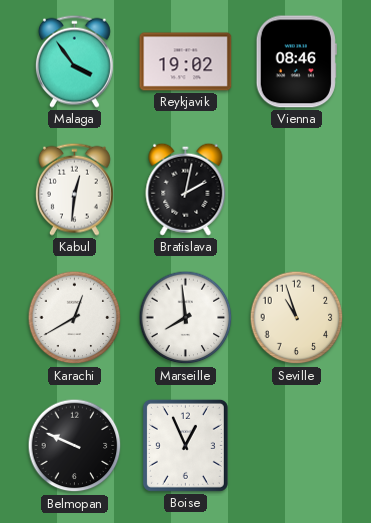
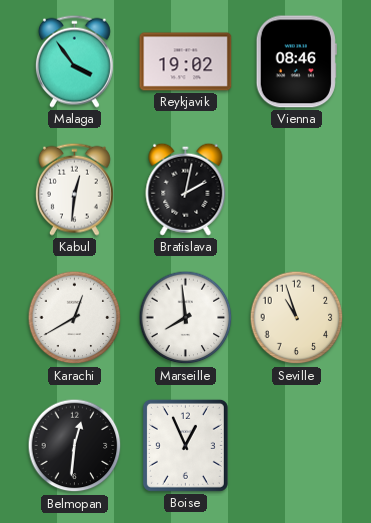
Belmopan: 9:49 -> 12:31 (75, 446)
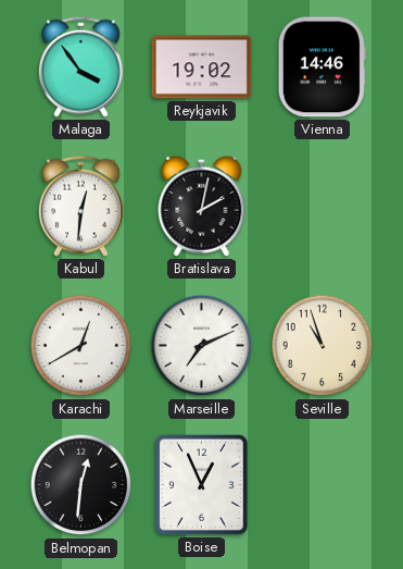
Vienna: 08:46 -> 14:46 (322, 67)
Marseille: 7:59 -> 7:11 (202, 346)
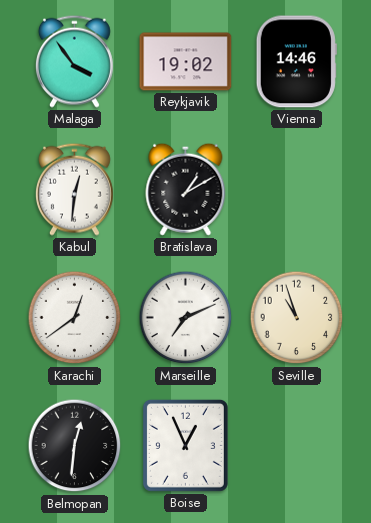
Bratislava: 2:02 -> 1:10 (186, 189)
Karachi: 12:40 -> 12:39 (75, 318)
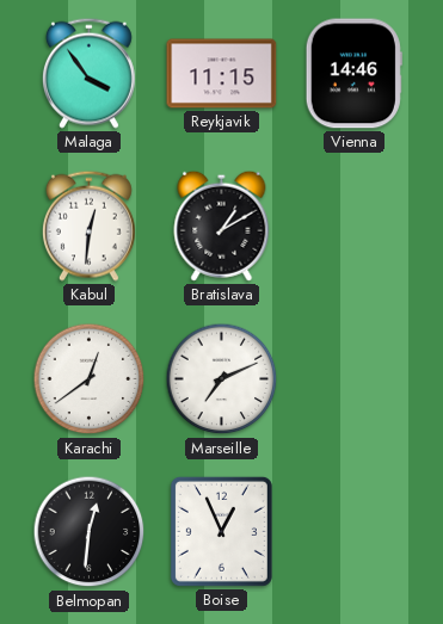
Reykjavik: 19:02 -> 11:15 (222, 74)
Seville: 10:57 -> none (297, 318)
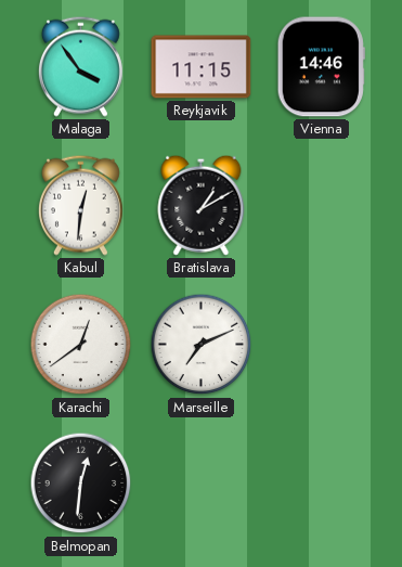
Boise: 12:56 -> none (221, 531)
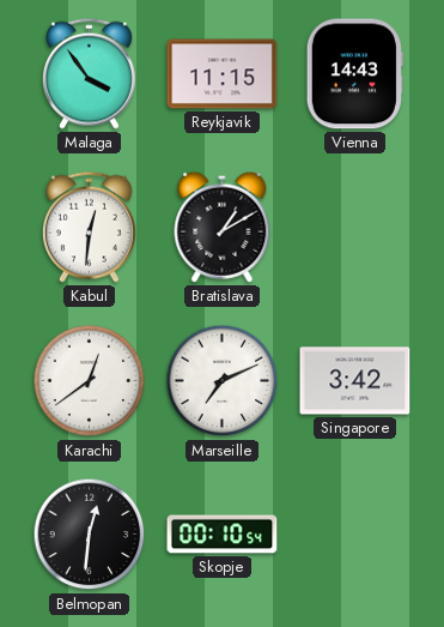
Vienna: 14:46 -> 14:43 (354, 74)
Singapore: none -> 3:42 (355, 381)
Skopje: none -> 00:10 (223, 535)
